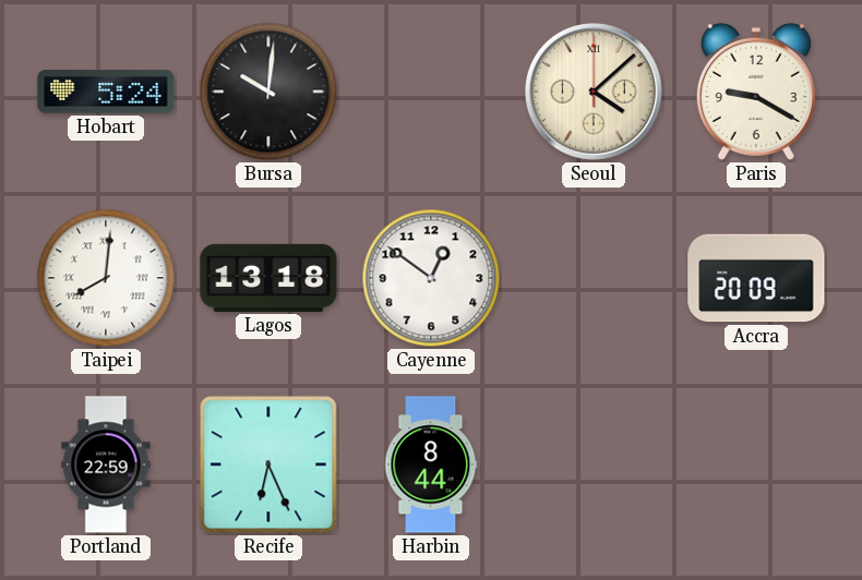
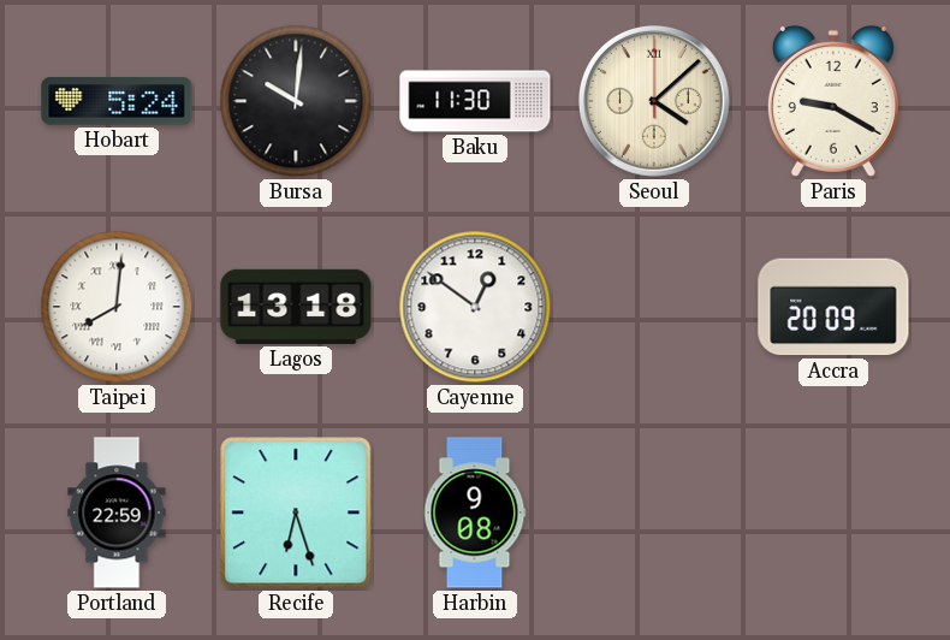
Baku: none -> 11:30 (475, 101)
Recife: 6:26 -> 6:27 (296, 512)
Harbin: 8:44 -> 9:08 (475, 512)
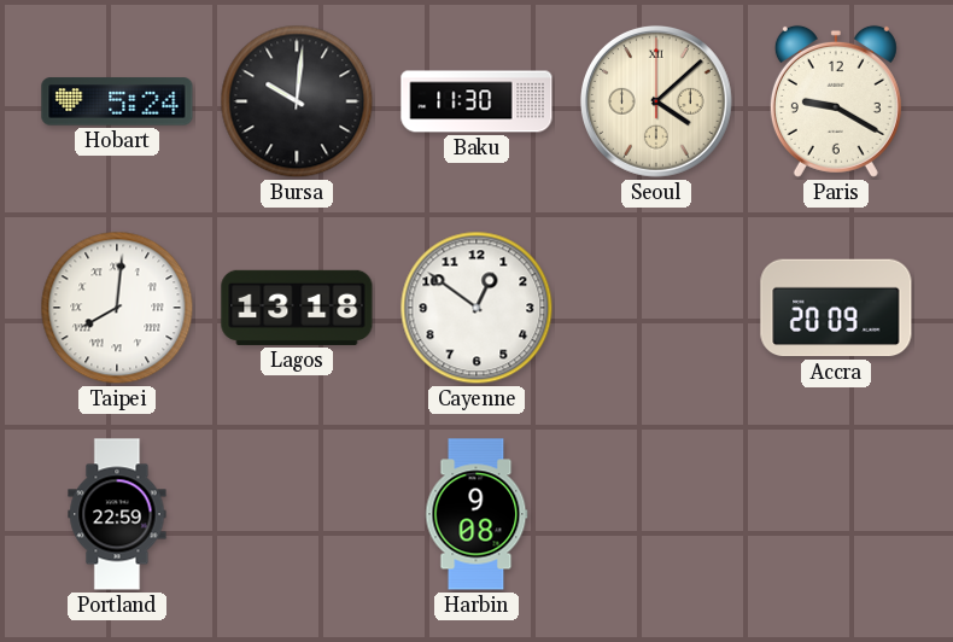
Recife: 6:27 -> none (296, 512)
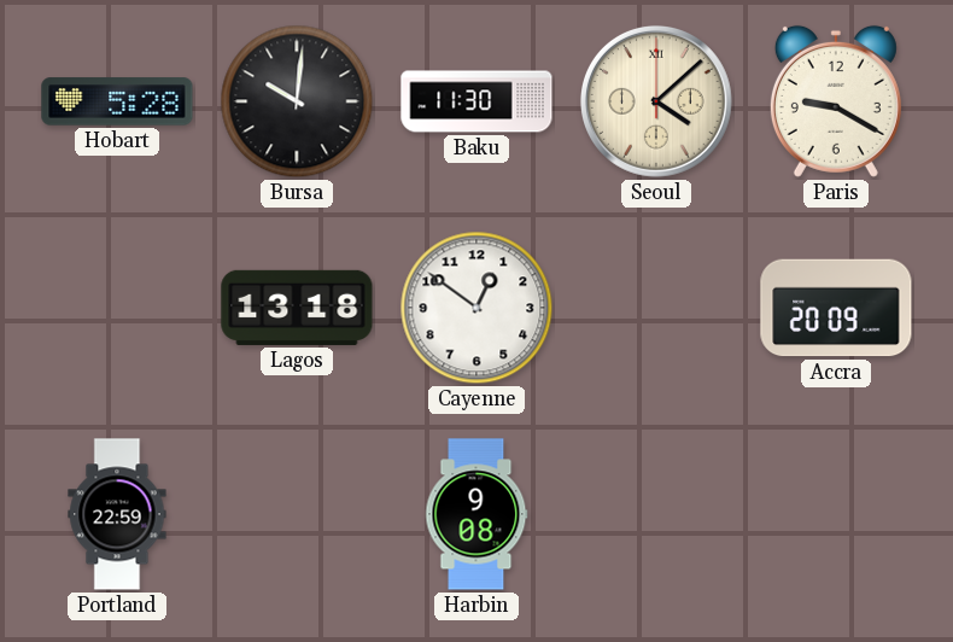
Hobart: 5:24 -> 5:28 (117, 101)
Taipei: 8:01 -> none (117, 308)
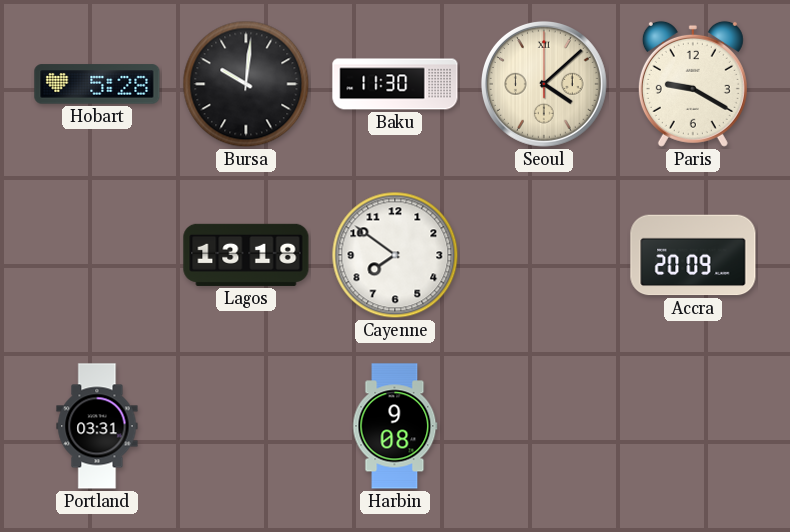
Cayenne: 12:51 -> 7:51 (395, 255)
Portland: 22:59 -> 03:31 (97, 426)
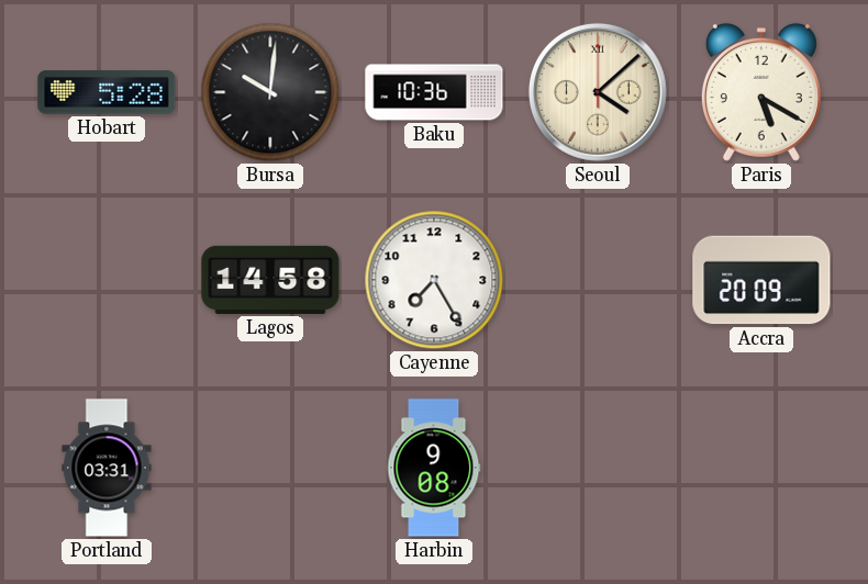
Baku: 11:30 -> 10:36 (434, 92)
Paris: 9:20 -> 5:20 (761, 92)
Lagos: 13:18 -> 14:58 (270, 280)
Cayenne: 7:51 -> 7:25 (434, 280)
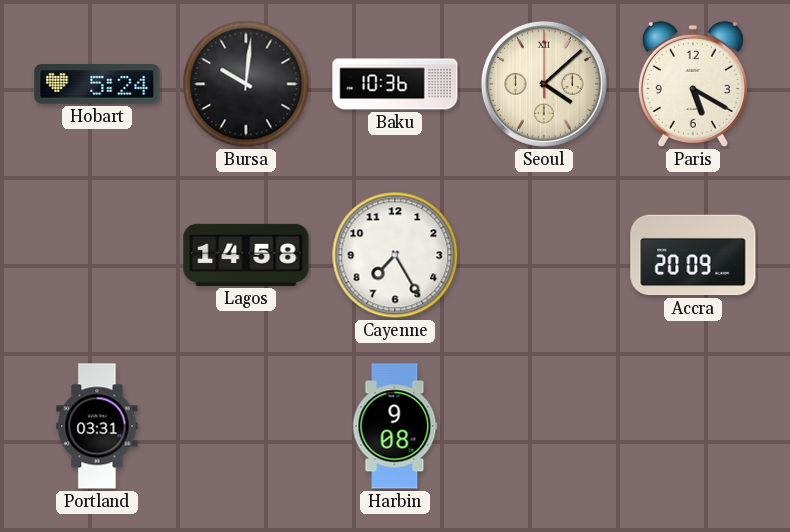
Hobart: 5:28 -> 5:24 (97, 84)
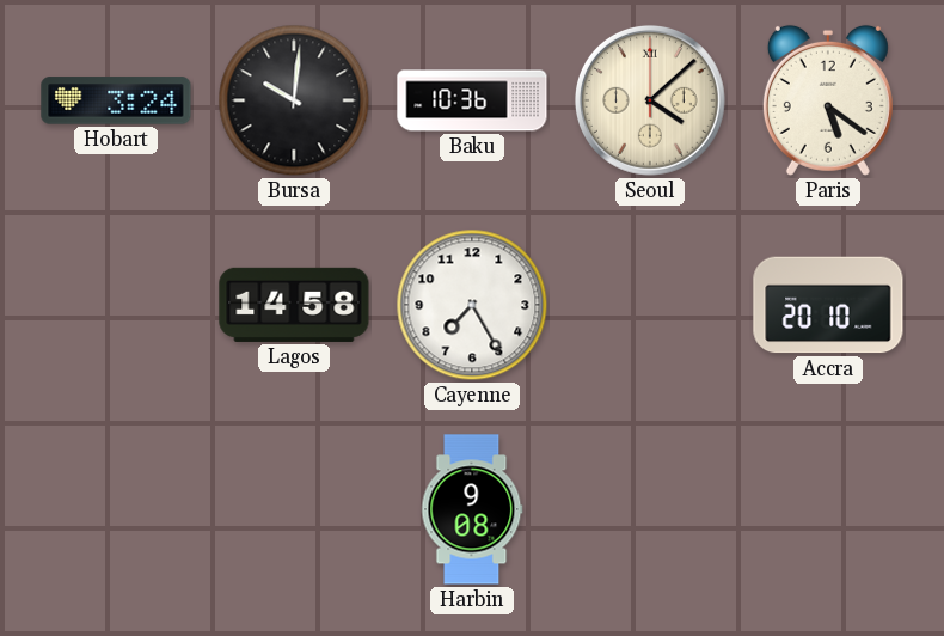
Hobart: 5:24 -> 3:24 (116, 100)
Paris: 5:20 -> 5:21 (828, 100)
Accra: 20:09 -> 20:10 (828, 305)
Portland: 03:31 -> none (97, 426)
